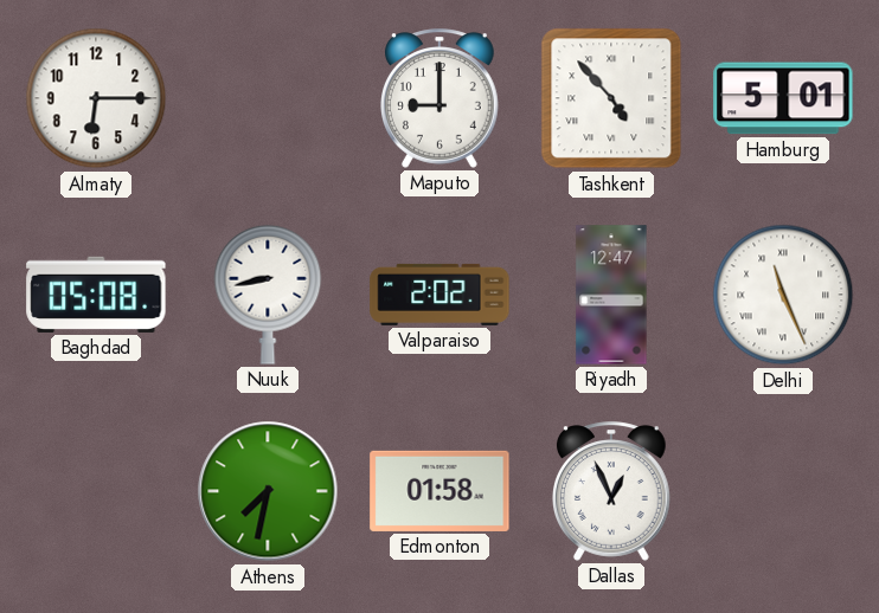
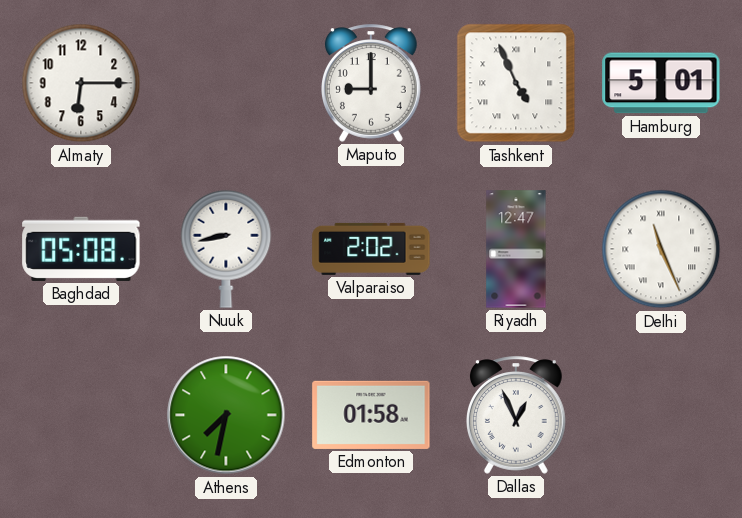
Tashkent: 4:53 -> 4:56 (516, 83)
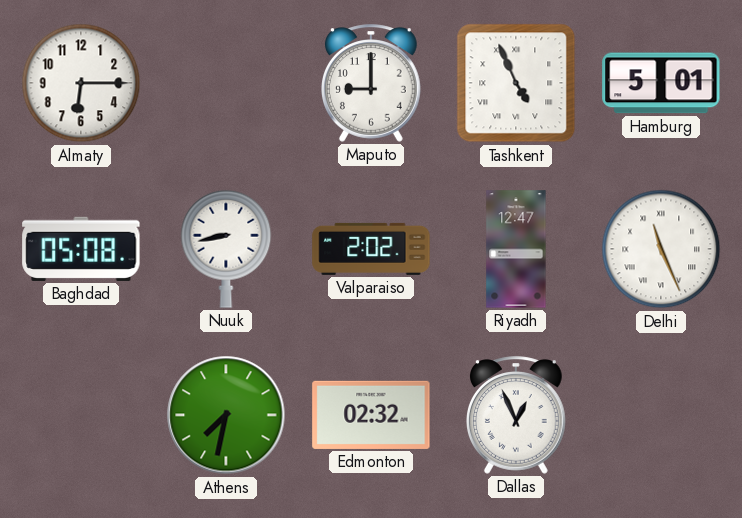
Edmonton: 01:58 -> 02:32 (371, 415)
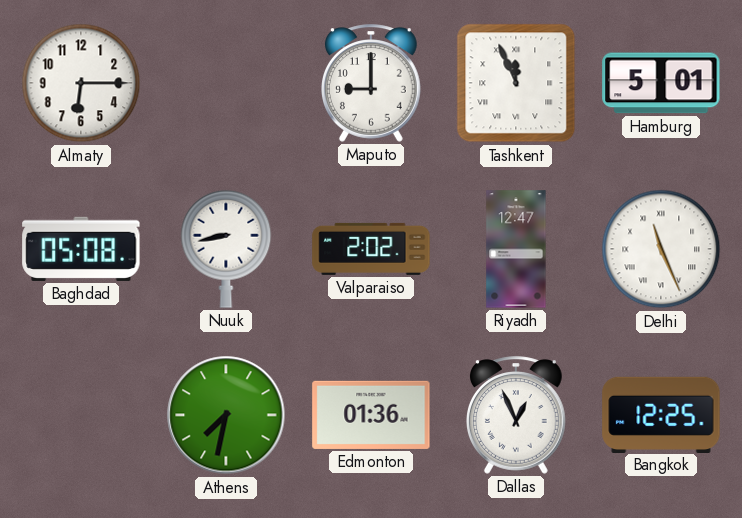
Tashkent: 4:56 -> 11:56 (516, 83)
Edmonton: 02:32 -> 01:36 (371, 415)
Bangkok: none -> 12:25 (661, 414)
